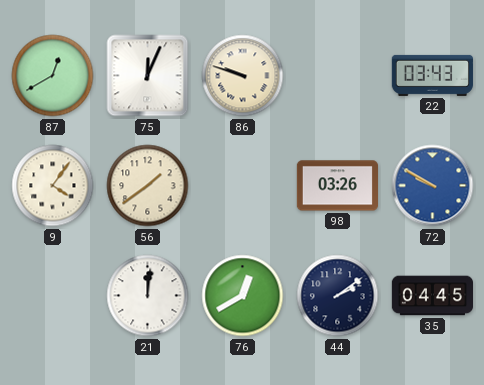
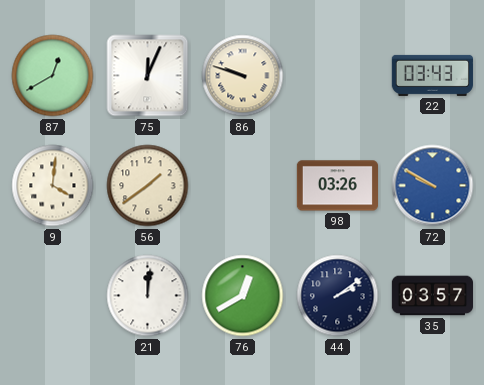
9: 4:06 -> 4:01 (53, 186)
35: 04:45 -> 03:57 (432, 296)
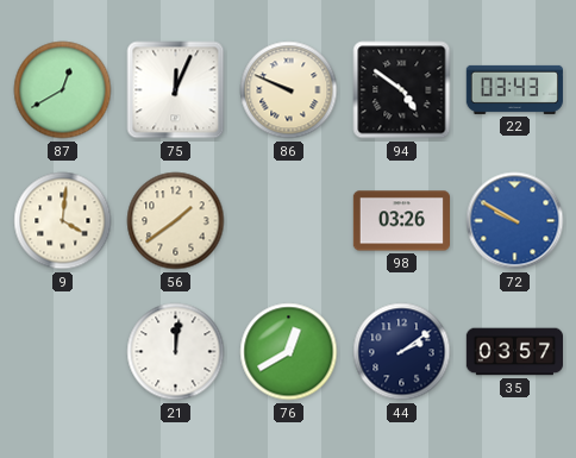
86: 9:48 -> 9:49 (289, 90)
94: none -> 4:51 (402, 90)
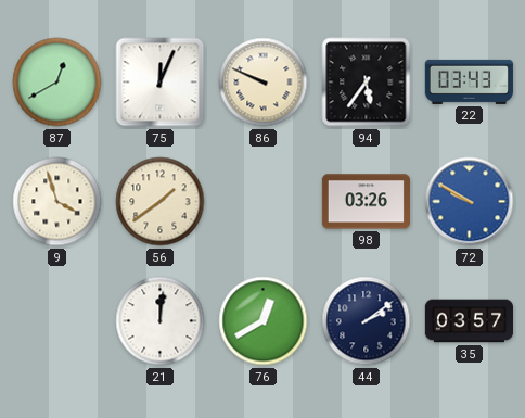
94: 4:51 -> 5:36 (367, 83)
9: 4:01 -> 3:57 (57, 202)
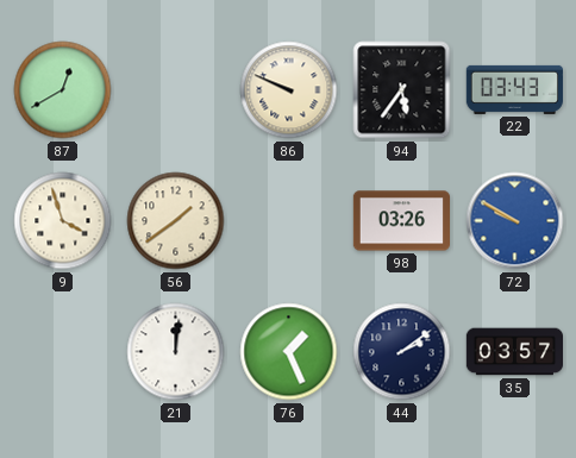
75: 12:04 -> none (161, 83)
76: 12:40 -> 1:26 (289, 352)
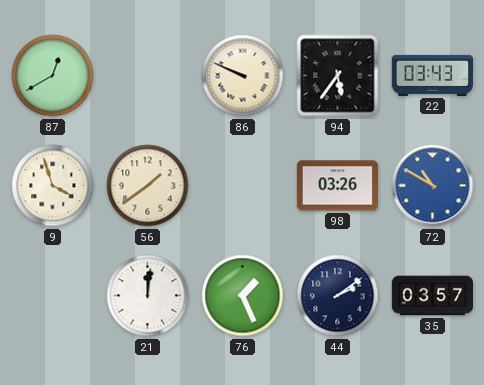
72: 9:50 -> 10:50 (433, 186)
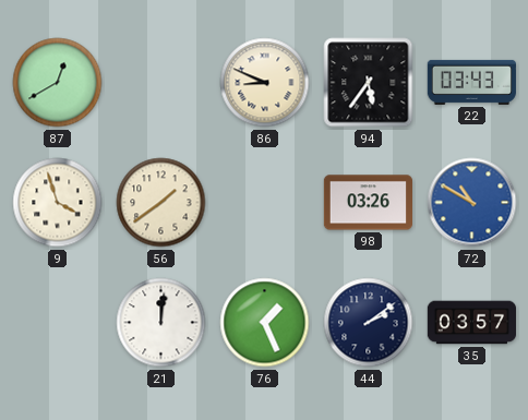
86: 9:49 -> 8:49 (265, 83)
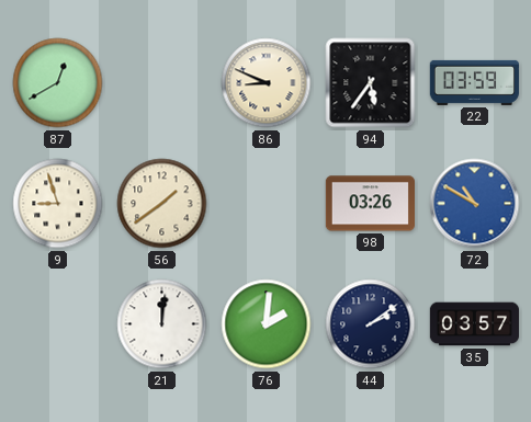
22: 03:43 -> 03:59 (474, 82)
9: 3:57 -> 8:57 (58, 204)
76: 1:26 -> 2:01 (267, 324)
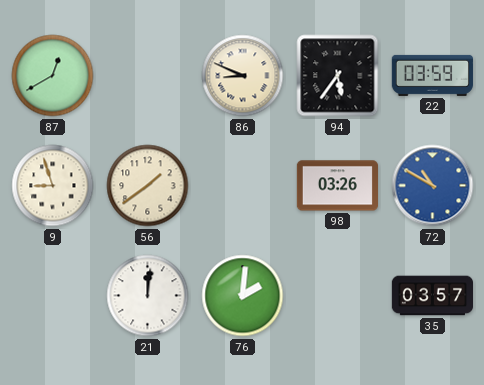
44: 2:09 -> none (371, 324)
